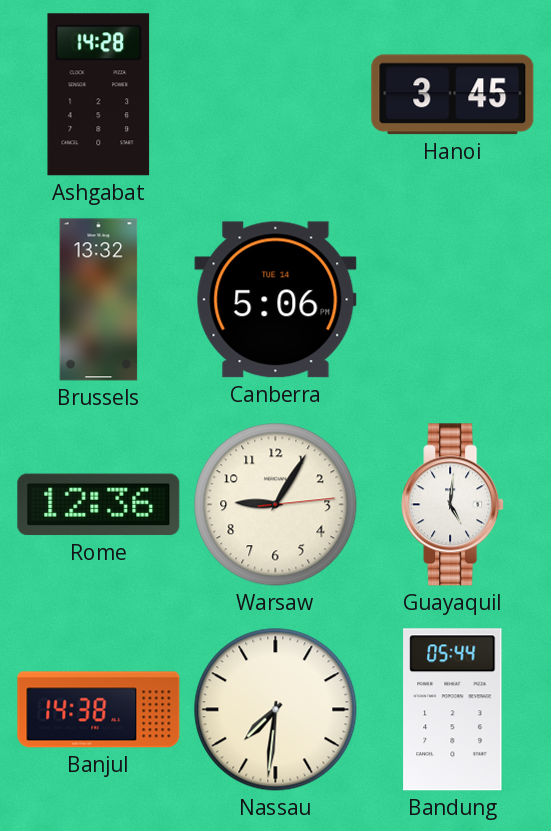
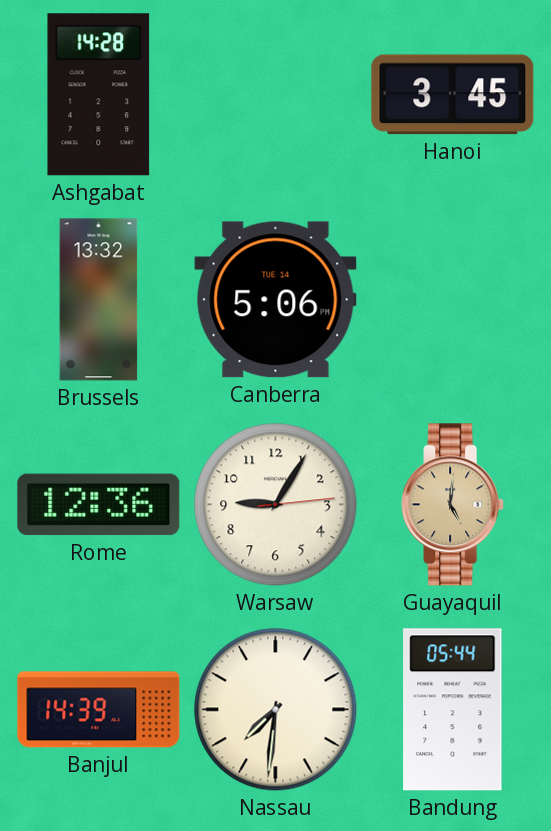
Guayaquil dial: white -> champagne (453, 505)
Banjul: 14:38 -> 14:39 (99, 710)
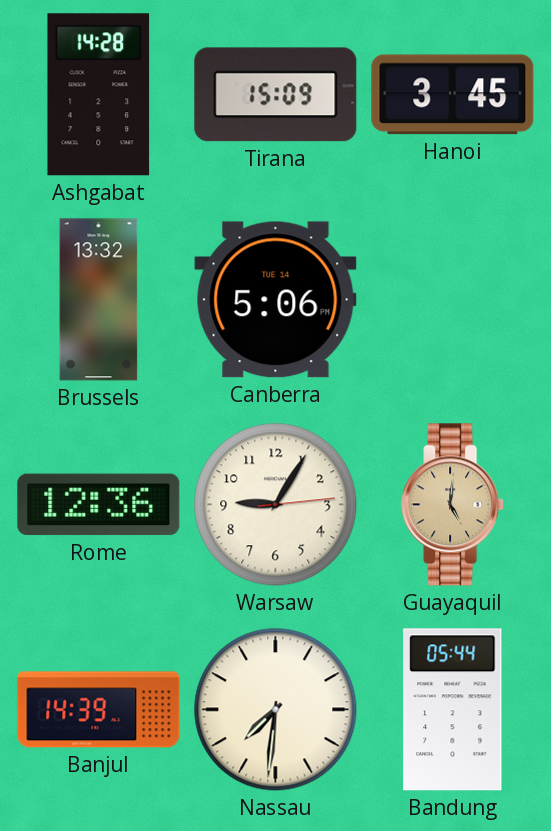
Tirana: none -> 15:09 (276, 95)
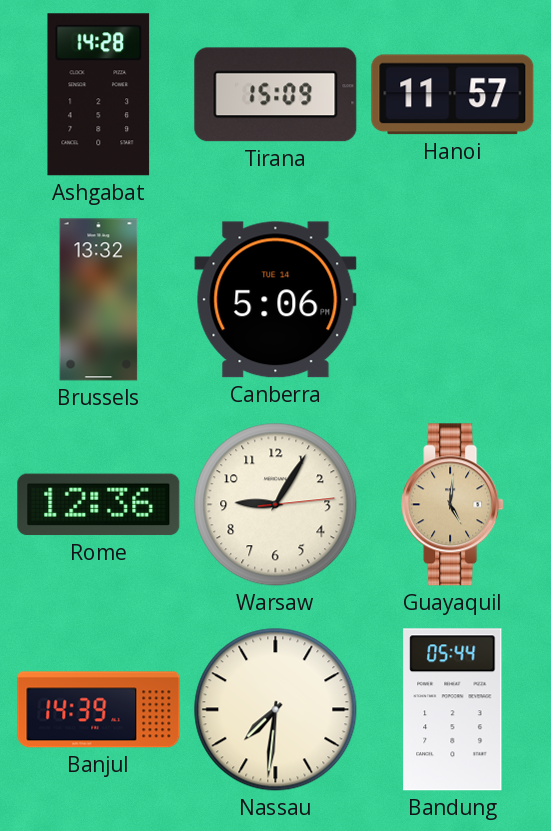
Hanoi: 3:45 -> 11:57 (453, 95)
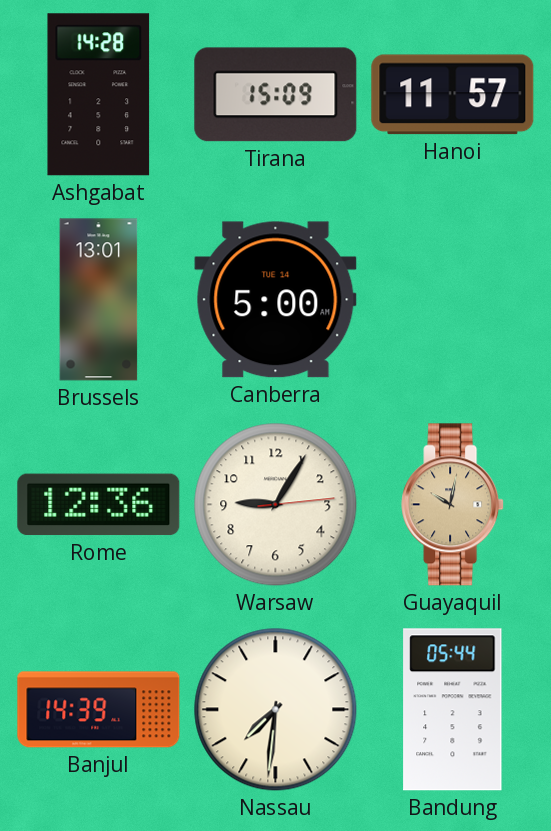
Brussels: 13:32 -> 13:01 (99, 300)
Canberra: 5:06 -> 5:00 (276, 300)
Guayaquil: 5:01 -> 10:02 (453, 505)
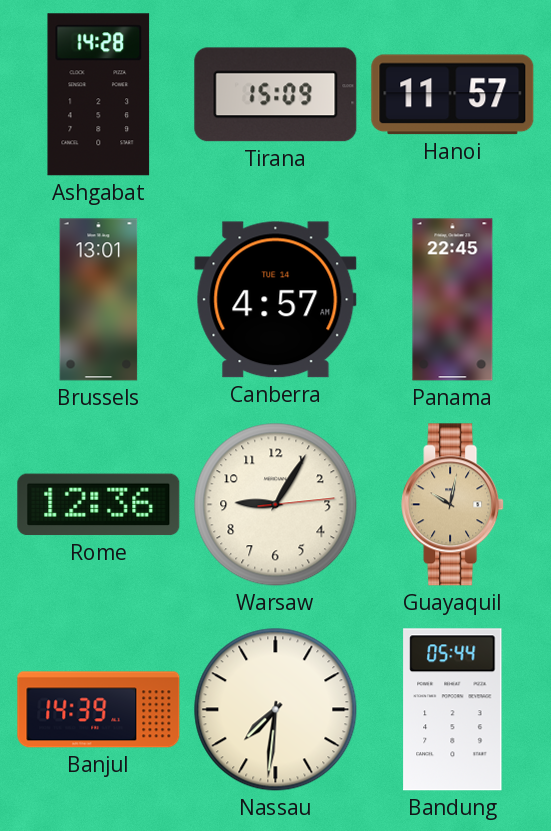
Canberra: 5:00 -> 4:57 (276, 300)
Panama: none -> 22:45 (453, 300)
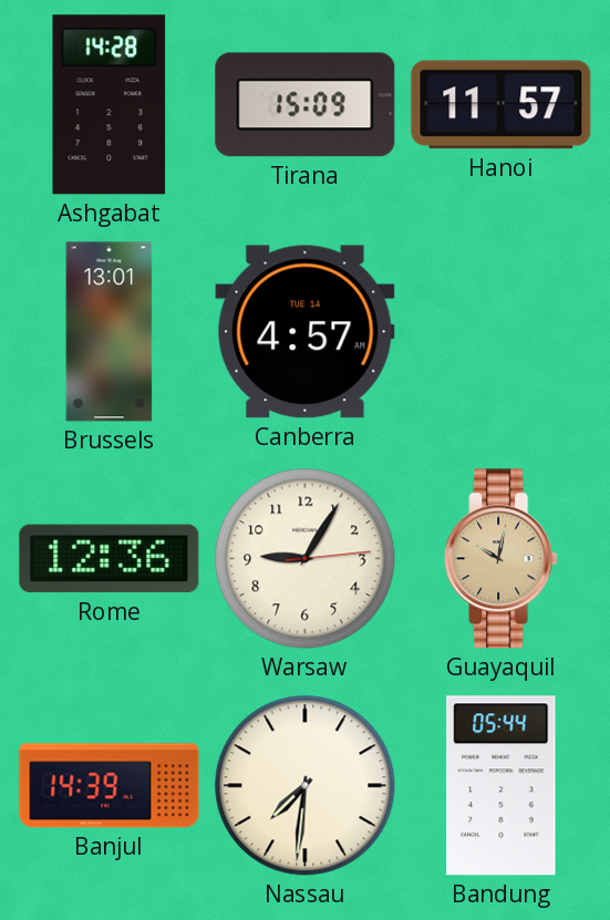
Panama: 22:45 -> none (453, 300)
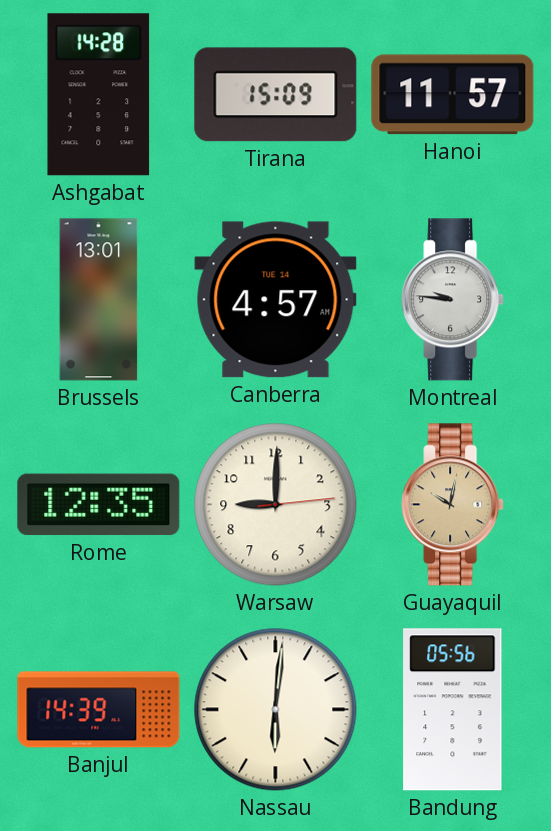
Montreal: none -> 9:46 (453, 300)
Rome: 12:36 -> 12:35 (99, 505)
Warsaw: 9:05 -> 9:00 (276, 505)
Nassau: 7:31 -> 6:01 (276, 710)
Bandung: 05:44 -> 05:56 (453, 710)
